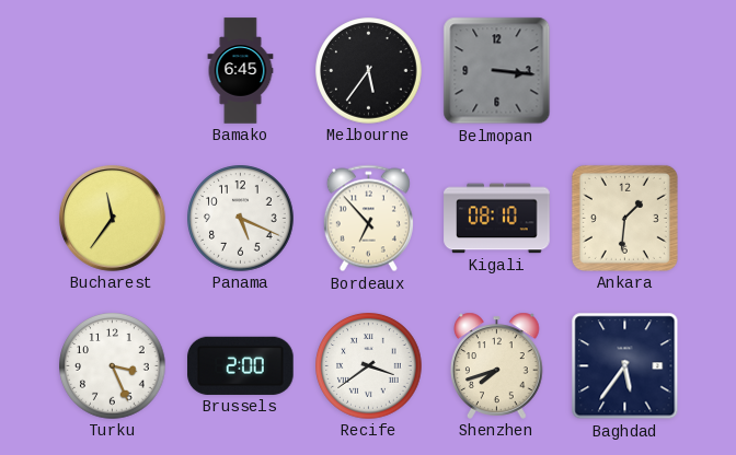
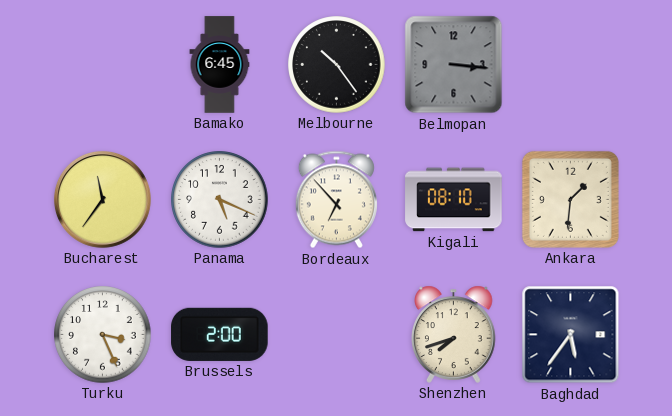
Melbourne: 5:36 -> 10:24 (337, 65)
Recife: 3:39 -> none (369, 366)
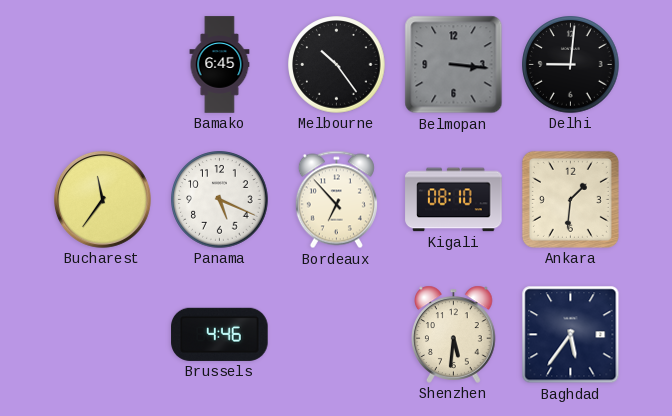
Delhi: none -> 9:01 (571, 65)
Turku: 3:26 -> none (103, 335)
Brussels: 2:00 -> 4:46 (220, 334)
Shenzhen: 7:42 -> 5:31 (454, 334)
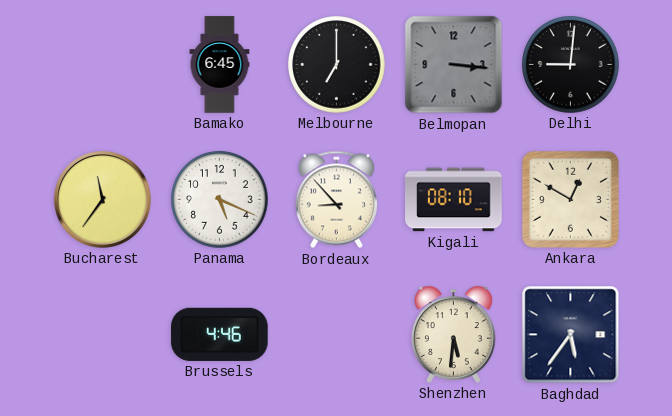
Melbourne: 10:24 -> 7:00 (337, 65)
Bordeaux: 6:53 -> 8:53 (336, 200)
Ankara: 1:31 -> 12:50 (570, 199)
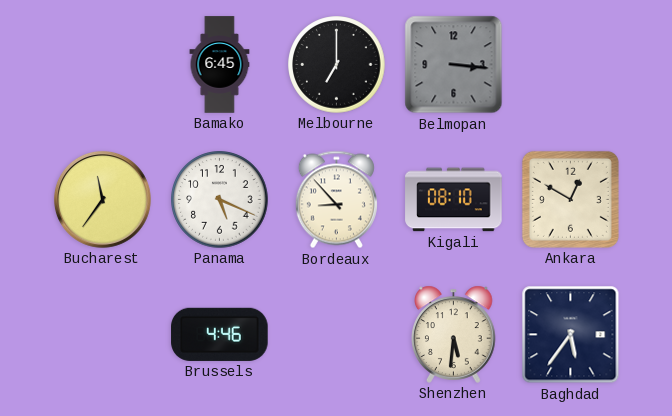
Delhi: 9:01 -> none (571, 65)
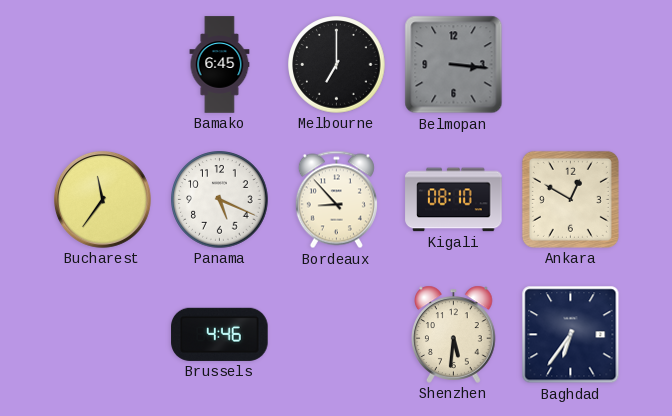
Baghdad: 5:36 -> 6:36 (571, 335)
